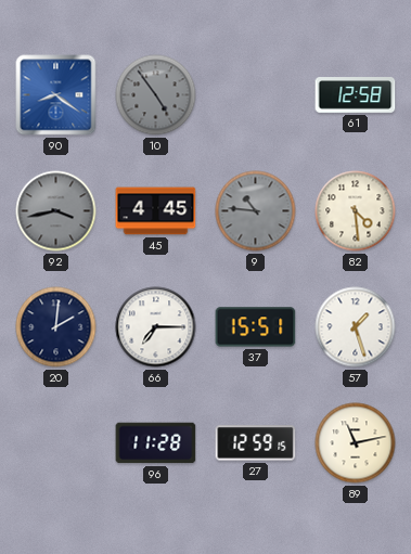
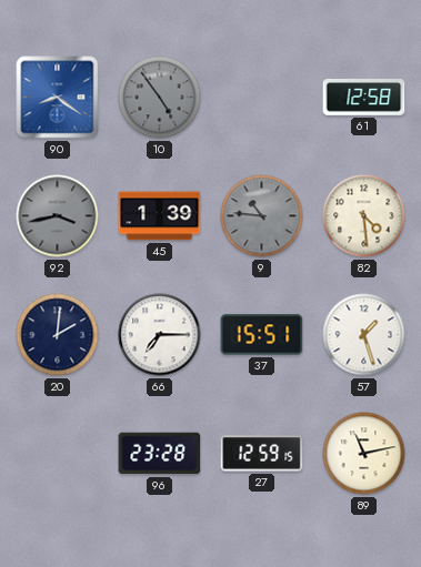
45: 4:45 -> 1:39 (160, 216)
96: 11:28 -> 23:28 (160, 454)
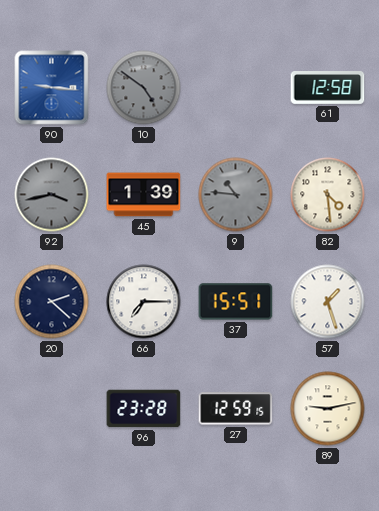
90: 8:21 -> 9:16 (52, 88)
10: 4:54 -> 4:51 (144, 88)
20: 2:01 -> 2:22 (52, 302)
89: 11:13 -> 9:13 (328, 409)
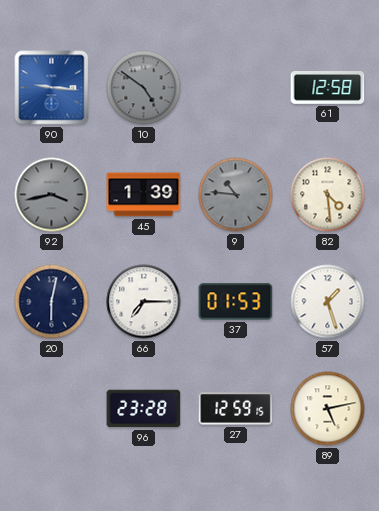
20: 2:22 -> 6:02 (52, 302)
37: 15:51 -> 01:53 (236, 302)
89: 9:13 -> 5:13 (328, 409)
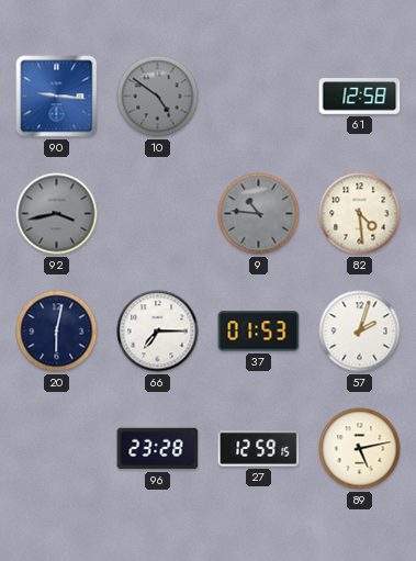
45: 1:39 -> none (144, 195)
57: 1:27 -> 2:03 (360, 332)
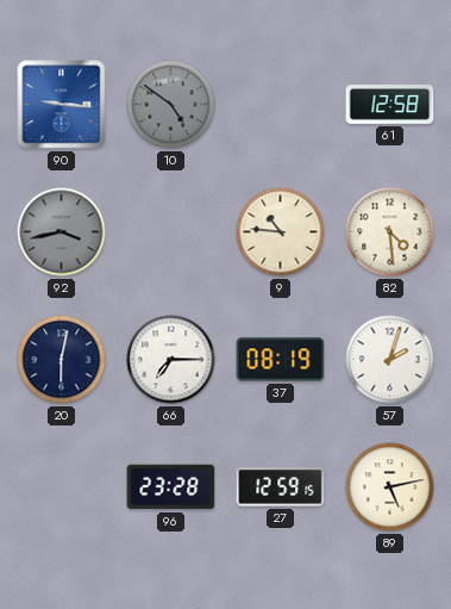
9 dial: grey -> cream (281, 232)
37: 01:53 -> 08:19 (281, 360)
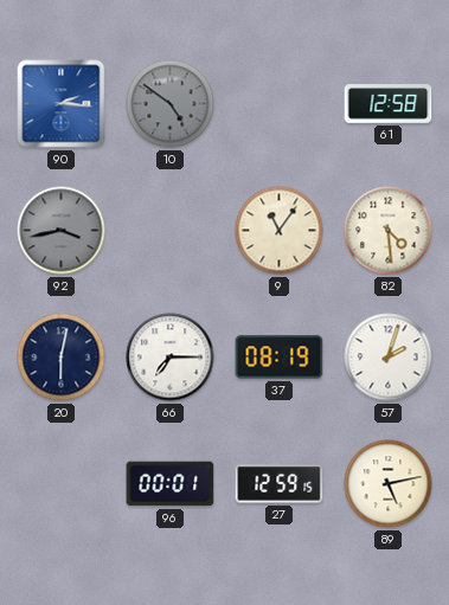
90: 9:16 -> 2:16 (62, 104)
9: 10:46 -> 11:06 (280, 231)
96: 23:28 -> 00:01 (171, 484)
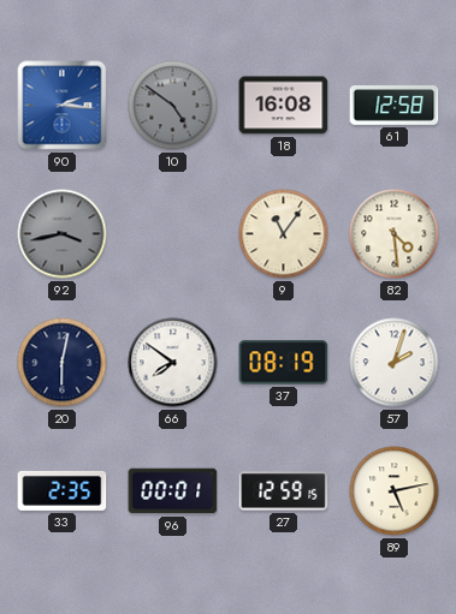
18: none -> 16:08 (284, 106)
66: 7:15 -> 7:51 (173, 363)
33: none -> 2:35 (63, 490)
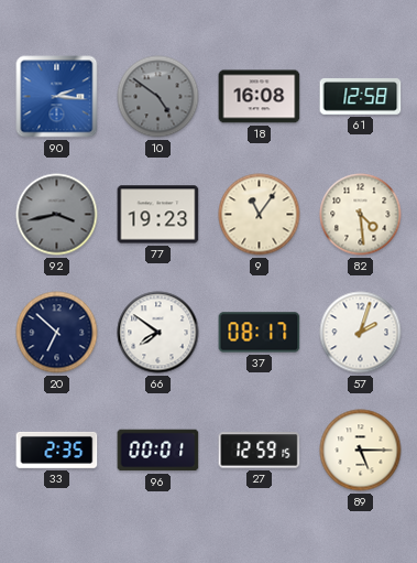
77: none -> 19:23 (158, 215)
20: 6:02 -> 6:52 (57, 333)
37: 08:19 -> 08:17 (260, 333)
89: 5:13 -> 5:15 (361, 451)
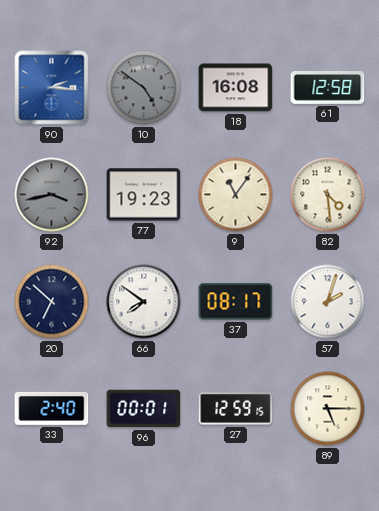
33: 2:35 -> 2:40 (52, 408)
